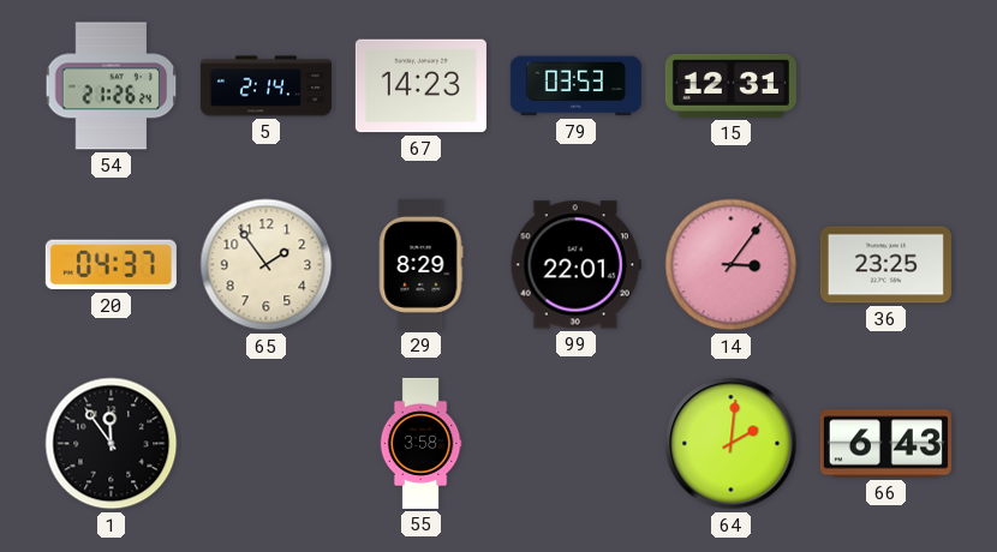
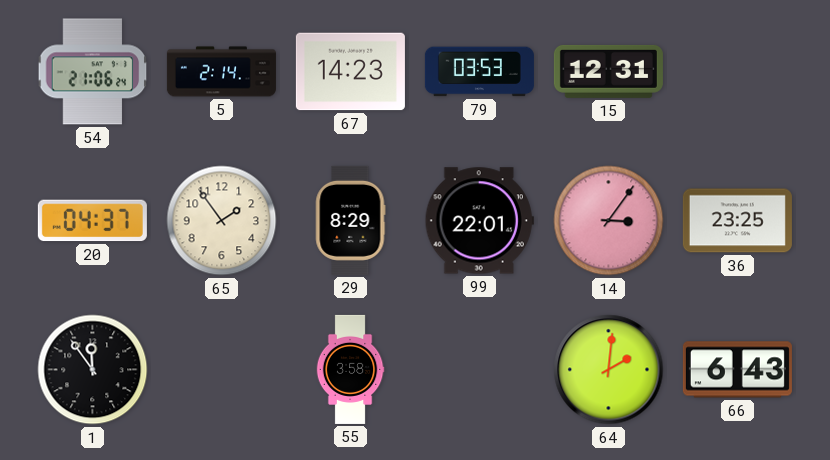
54: 21:26 -> 21:06 (93, 72)
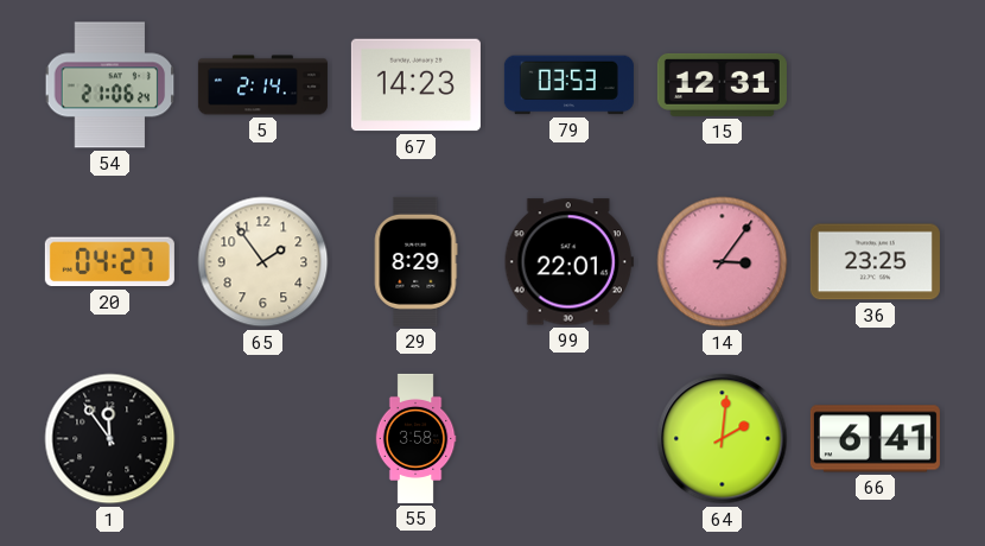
20: 04:37 -> 04:27 (109, 262)
66: 6:43 -> 6:41 (875, 439)
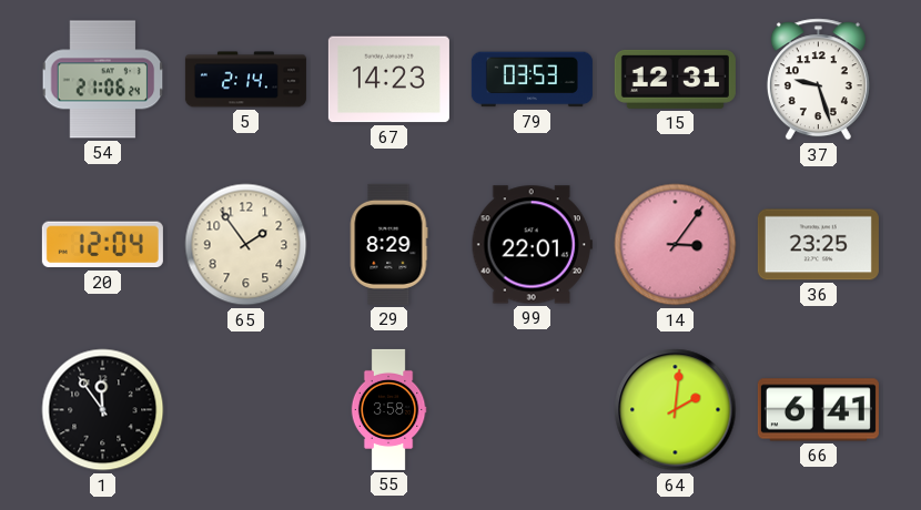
37: none -> 9:27 (818, 80)
20: 04:27 -> 12:04 (102, 245)
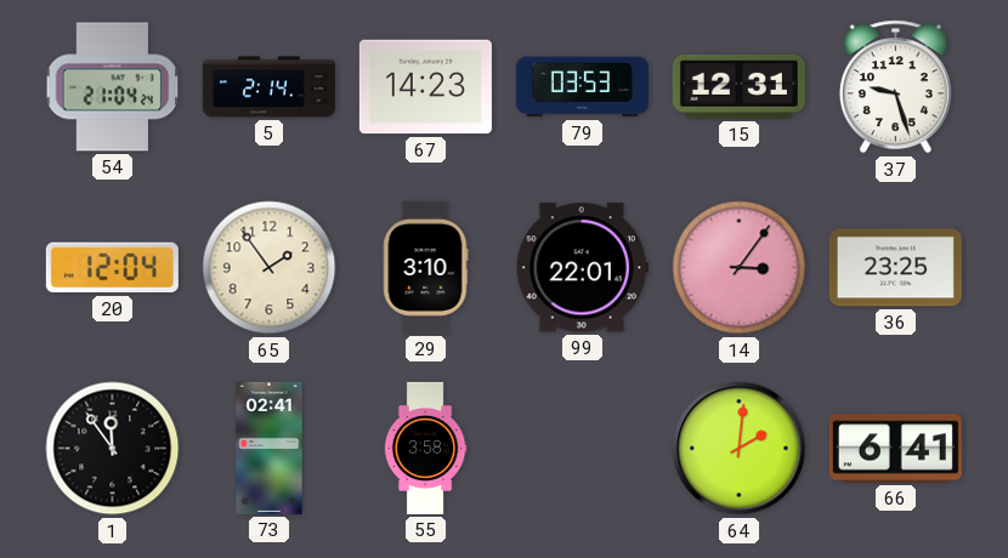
54: 21:06 -> 21:04 (113, 87)
29: 8:29 -> 3:10 (425, 267)
73: none -> 02:41 (270, 448)
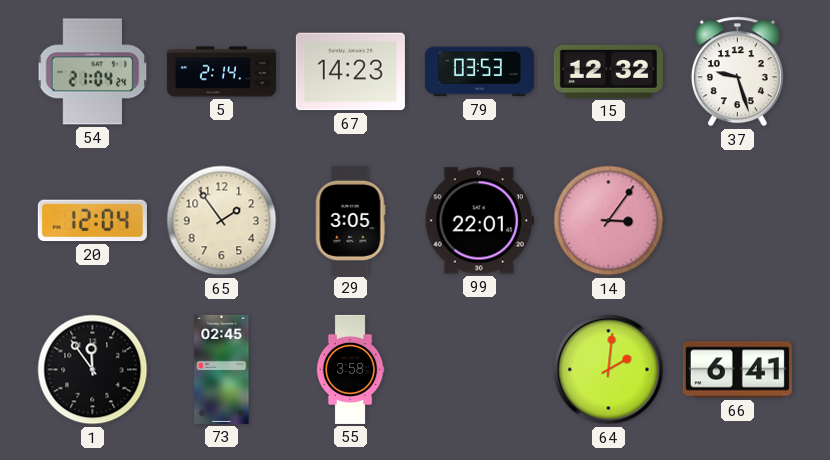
15: 12:31 -> 12:32 (608, 71)
29: 3:10 -> 3:05 (350, 220)
36: 23:25 -> none (895, 268)
73: 02:41 -> 02:45 (222, 369)
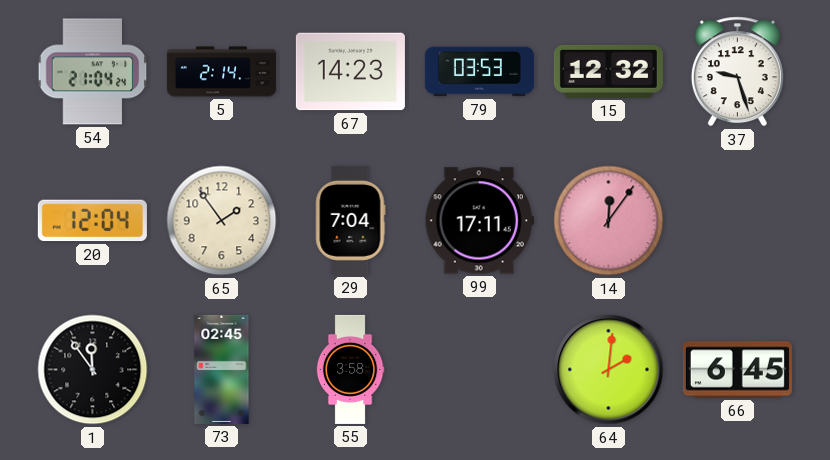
29: 3:05 -> 7:04 (350, 220)
99: 22:01 -> 17:11 (479, 221)
14: 3:06 -> 12:06 (609, 221)
66: 6:41 -> 6:45 (737, 370)
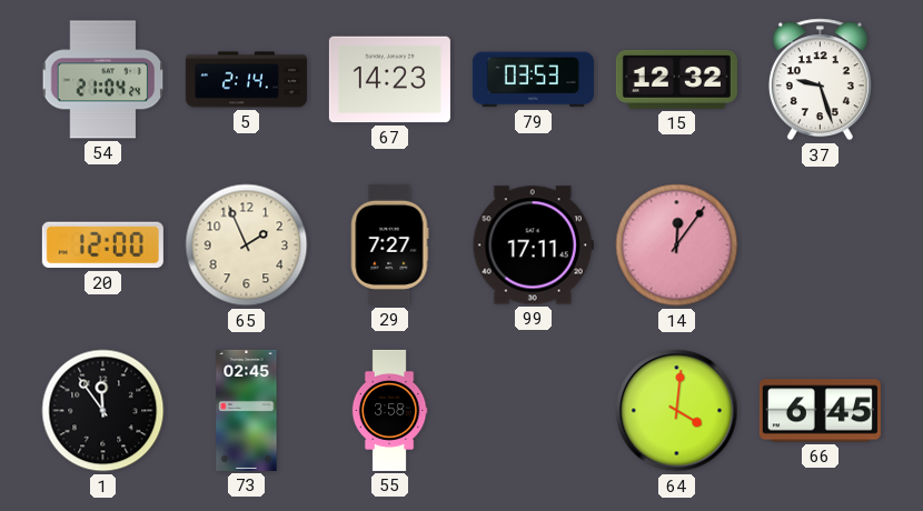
20: 12:04 -> 12:00 (102, 246)
65: 1:54 -> 1:56 (247, 246)
29: 7:04 -> 7:27 (389, 244)
64: 2:01 -> 4:01 (677, 411)
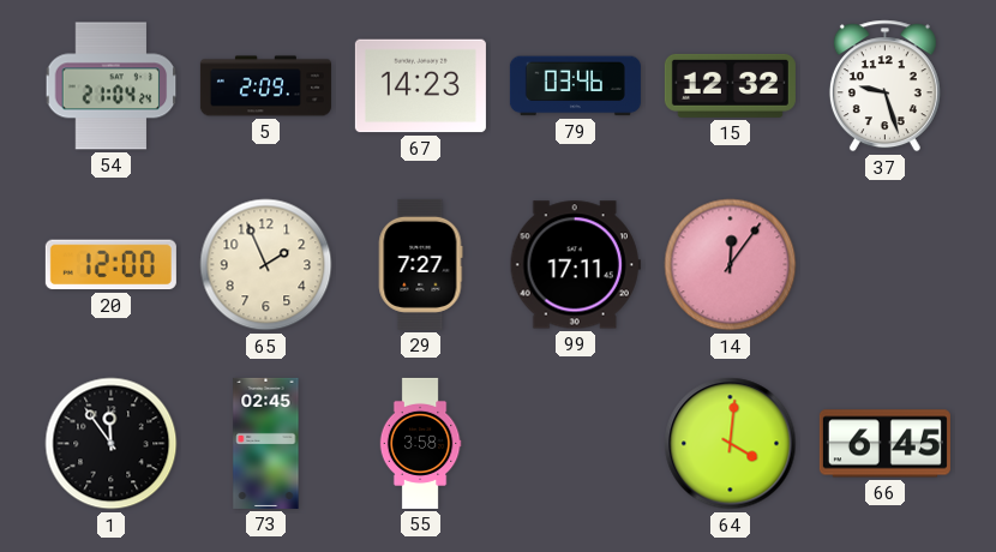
5: 2:14 -> 2:09 (265, 86)
79: 03:53 -> 03:46 (575, 86)
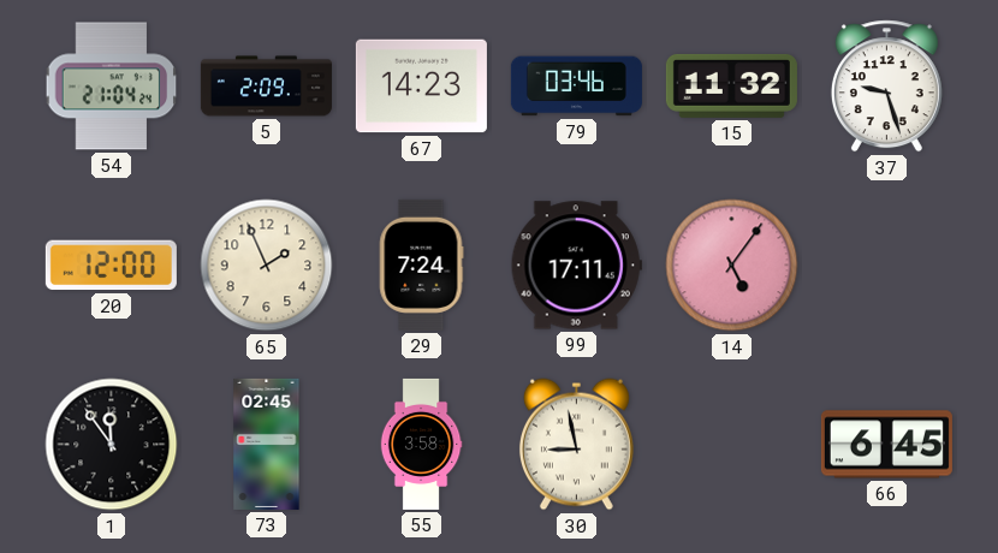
15: 12:32 -> 11:32 (731, 85)
29: 7:27 -> 7:24 (421, 264)
14: 12:06 -> 5:06 (732, 266)
30: none -> 8:58 (576, 445)
64: 4:01 -> none (731, 444)
